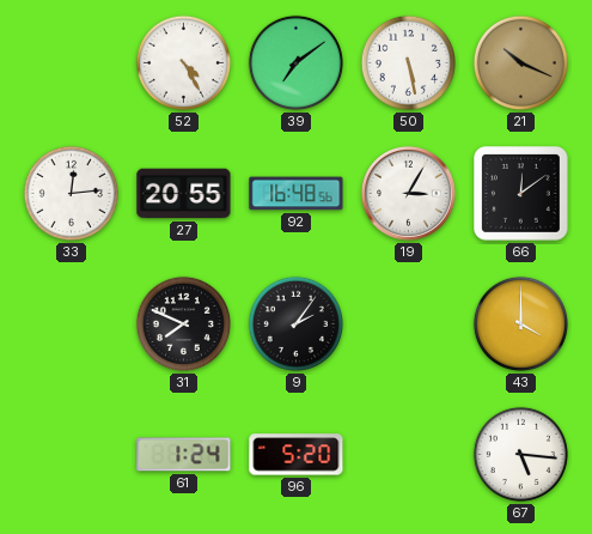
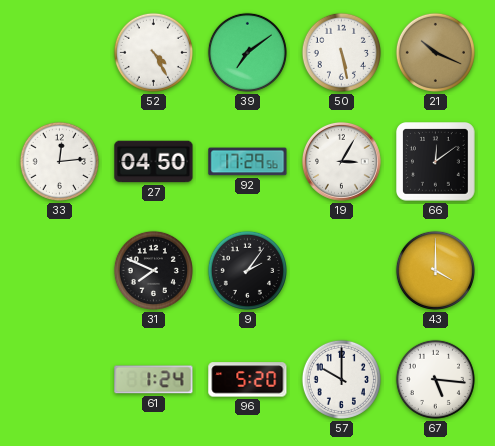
27: 20:55 -> 04:50 (154, 162)
92: 16:48 -> 17:29 (248, 162)
57: none -> 10:00 (341, 379)
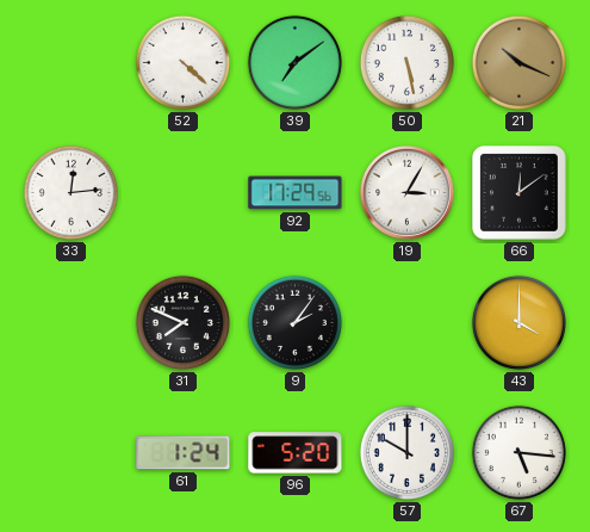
52: 4:25 -> 4:22 (182, 62)
27: 04:50 -> none (154, 162)
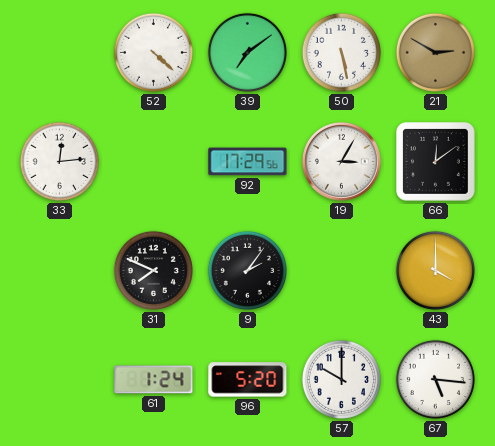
21: 10:19 -> 2:50 (435, 52)
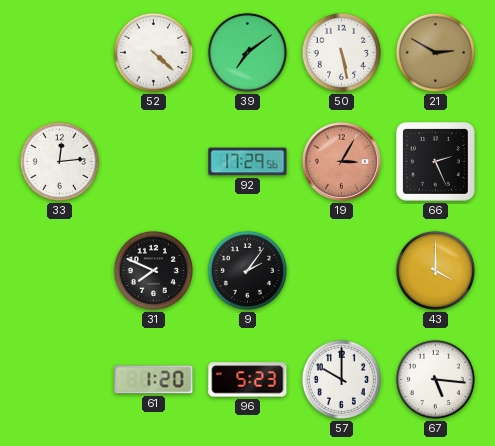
19 dial: white -> salmon (341, 161)
66: 12:09 -> 2:26 (436, 162)
61: 1:24 -> 1:20 (154, 380)
96: 5:20 -> 5:23 (248, 380)
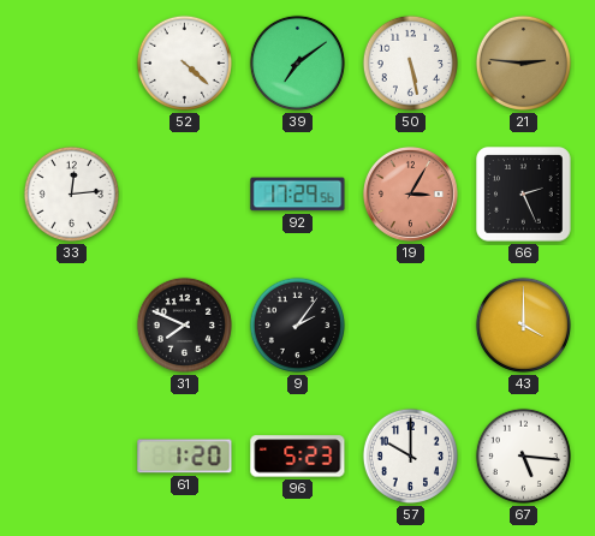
21: 2:50 -> 2:46 (523, 62)
